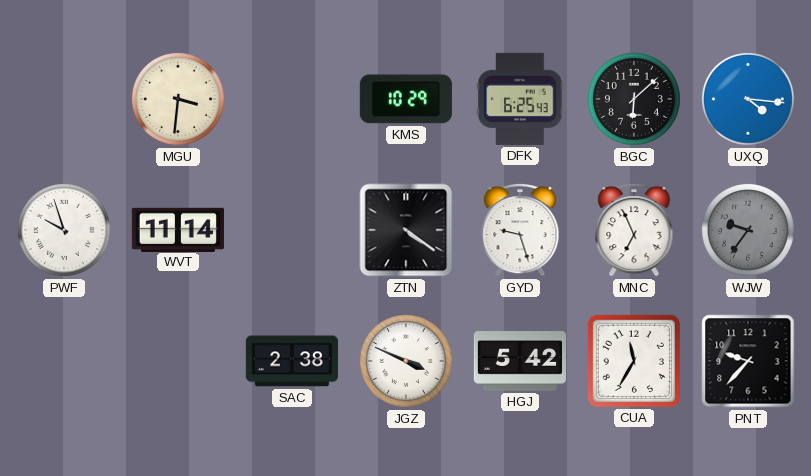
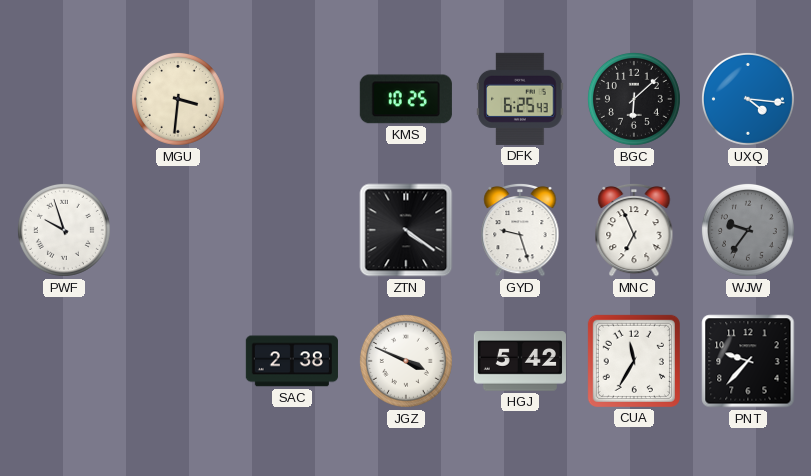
KMS: 10:29 -> 10:25 (406, 99)
WVT: 11:14 -> none (178, 229)
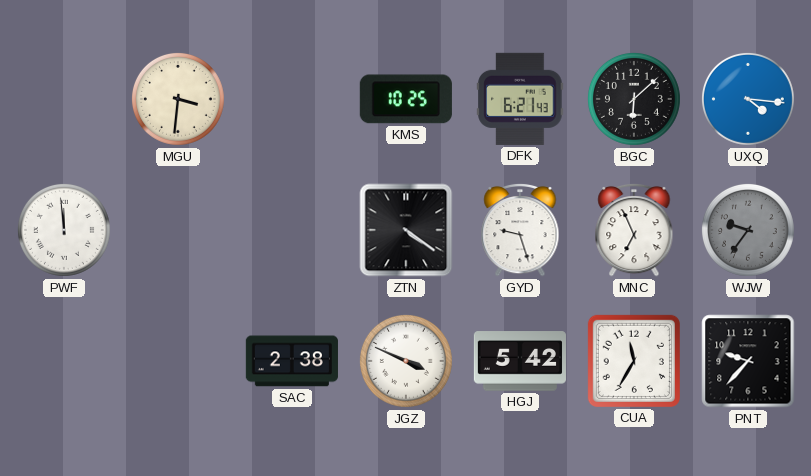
DFK: 6:25 -> 6:21 (520, 99)
PWF: 9:57 -> 11:59 (64, 230)
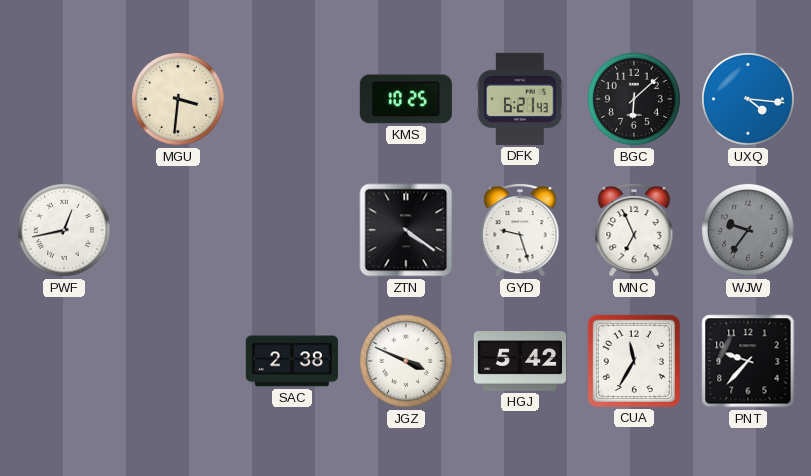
PWF: 11:59 -> 12:43 (64, 230)
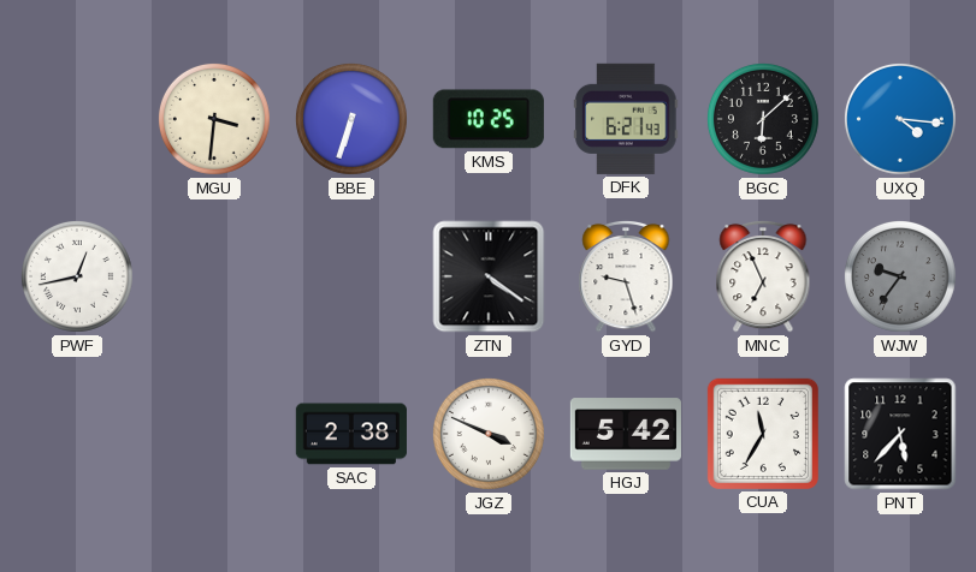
BBE: none -> 6:33 (351, 119)
PNT: 9:37 -> 5:37 (900, 434)
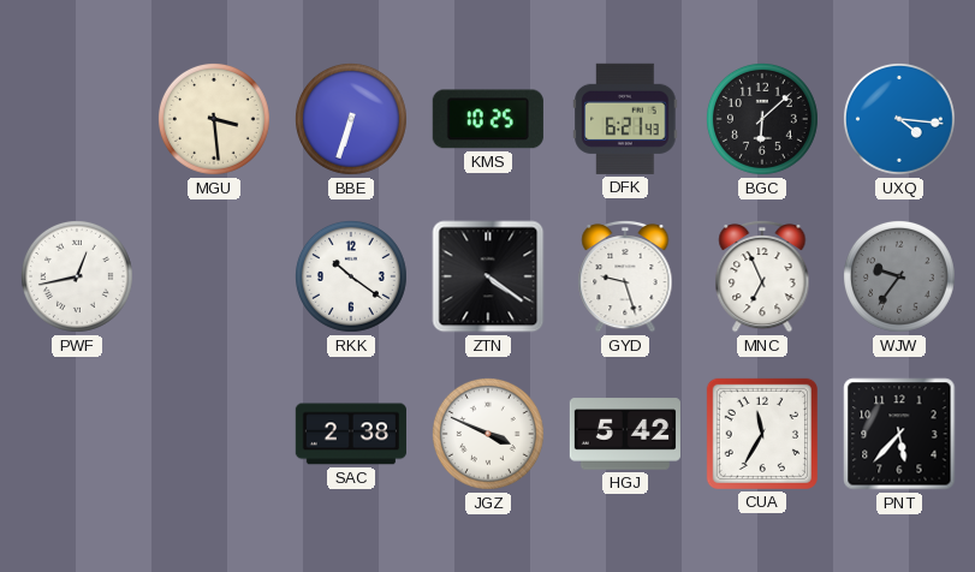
MGU: 3:31 -> 3:29 (214, 119)
RKK: none -> 10:21 (351, 276)
